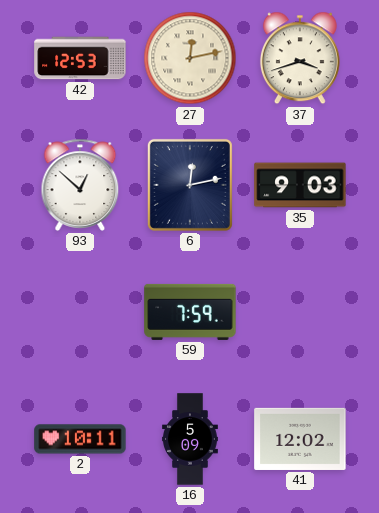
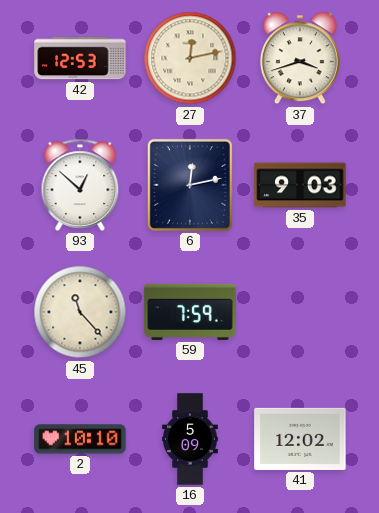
45: none -> 11:23 (80, 312)
2: 10:11 -> 10:10 (80, 439)
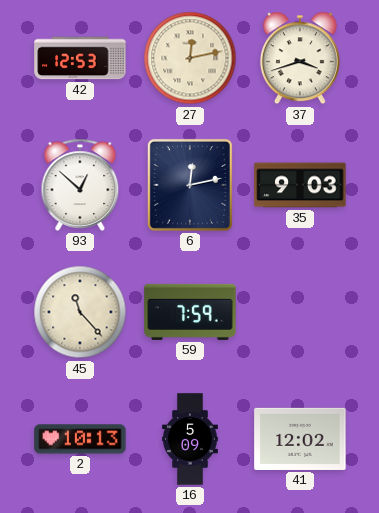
2: 10:10 -> 10:13 (80, 439)
